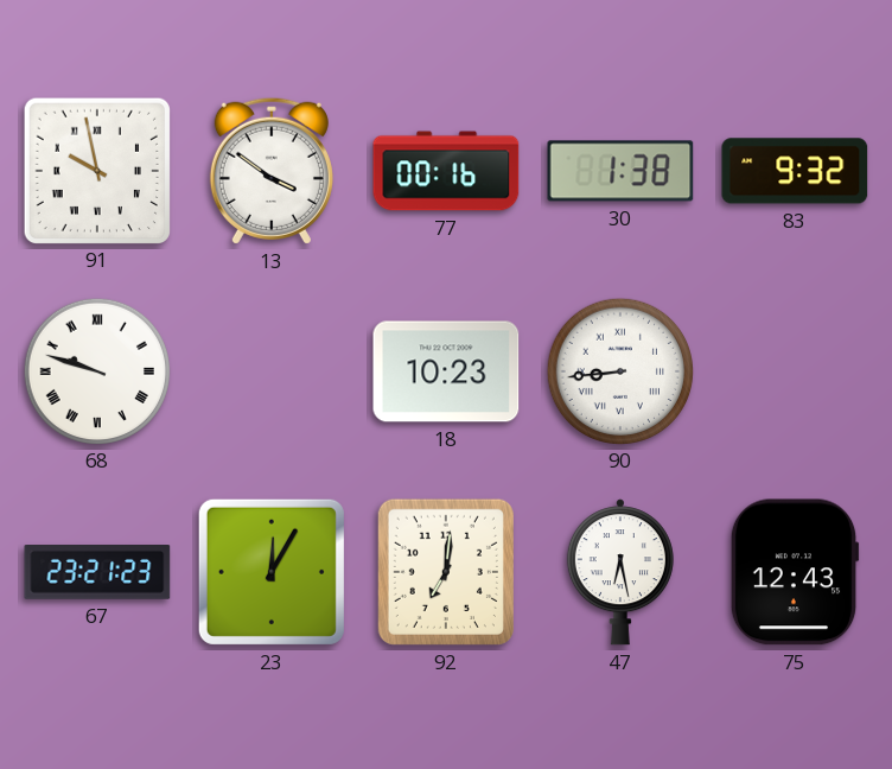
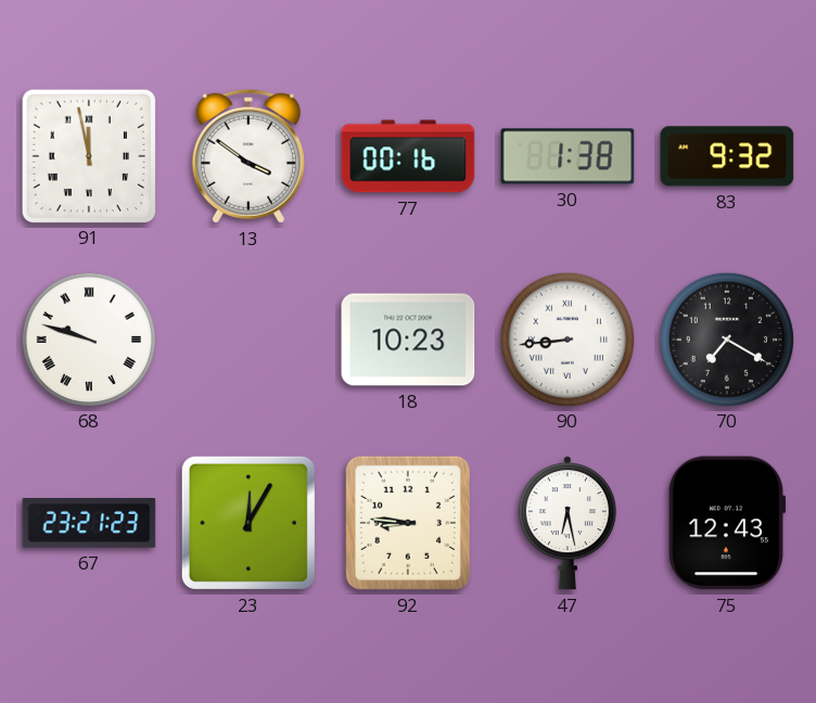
91: 9:58 -> 11:58 (88, 155)
70: none -> 7:20 (726, 338)
92: 7:01 -> 8:46 (408, 523)
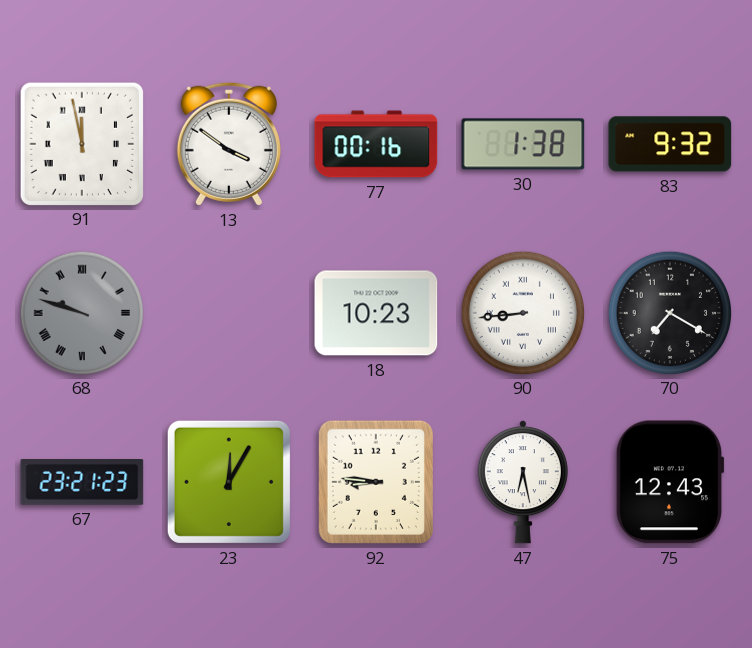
68 dial: white -> grey (81, 312)
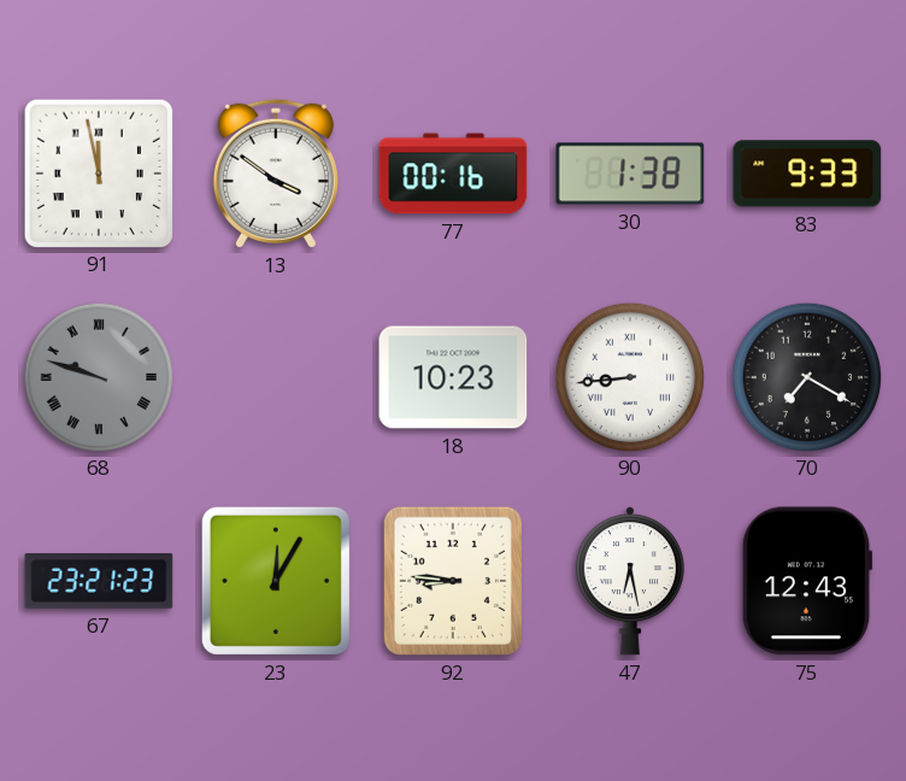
83: 9:32 -> 9:33 (807, 174)
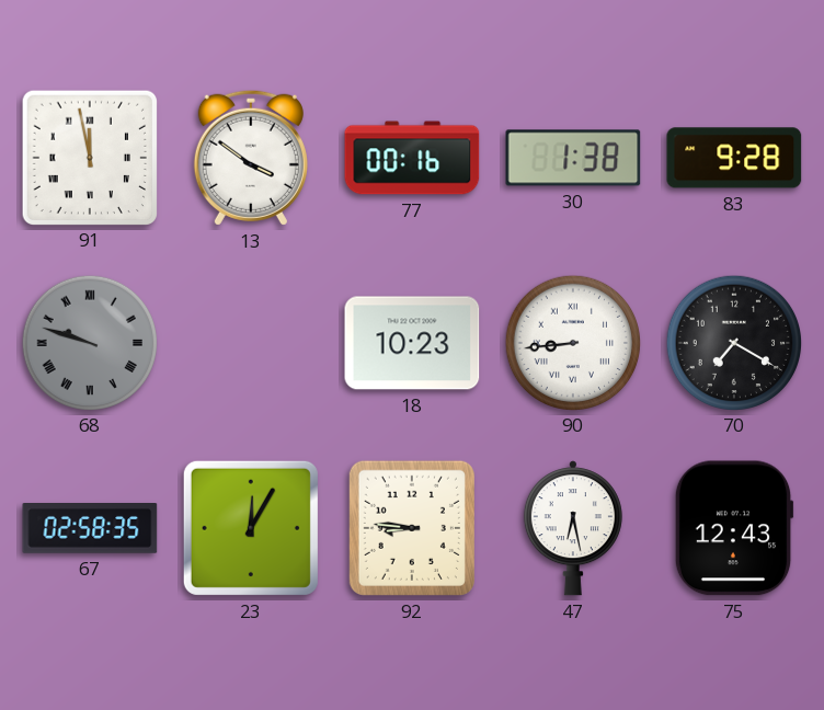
83: 9:33 -> 9:28 (734, 158)
67: 23:21 -> 02:58 (90, 529)
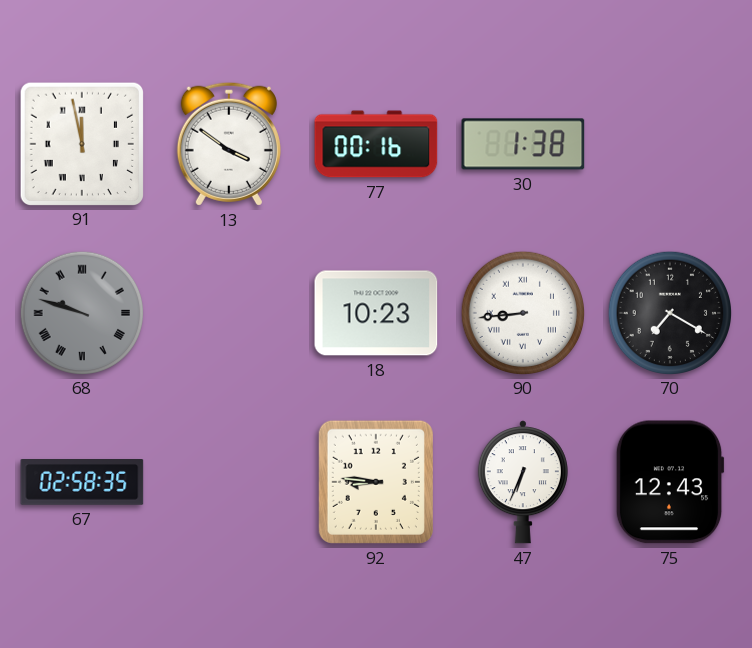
83: 9:28 -> none (734, 158)
23: 12:05 -> none (251, 528)
47: 6:28 -> 6:34 (523, 482)
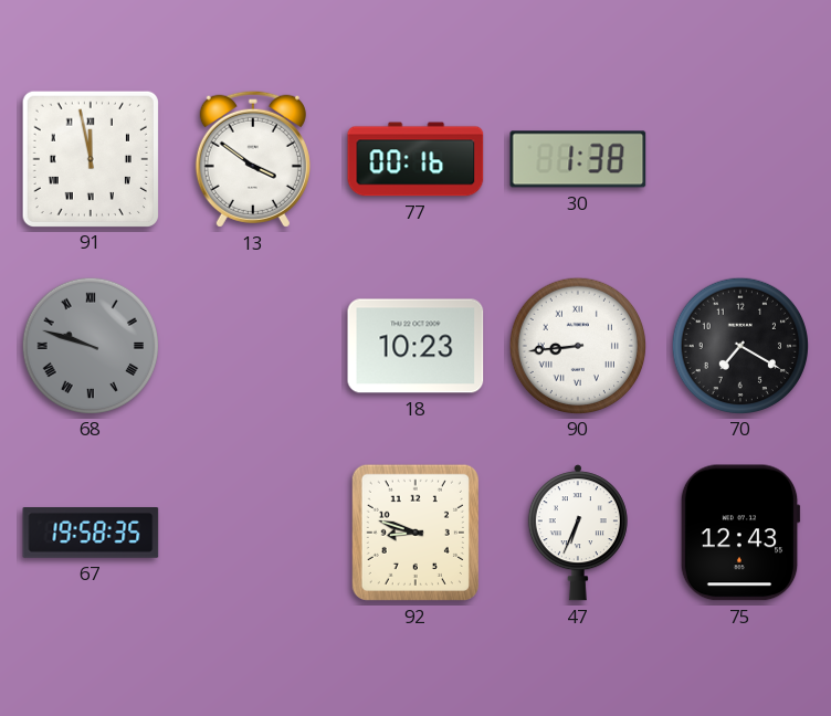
67: 02:58 -> 19:58 (91, 534)
92: 8:46 -> 8:48 (415, 533)
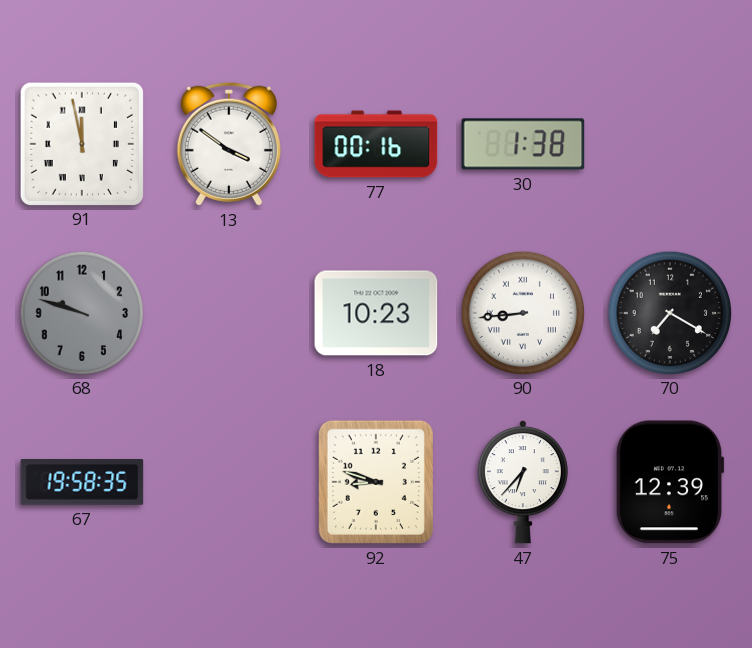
68 numerals: Roman -> Arabic (81, 312)
47: 6:34 -> 6:37 (523, 482)
75: 12:43 -> 12:39 (670, 482)
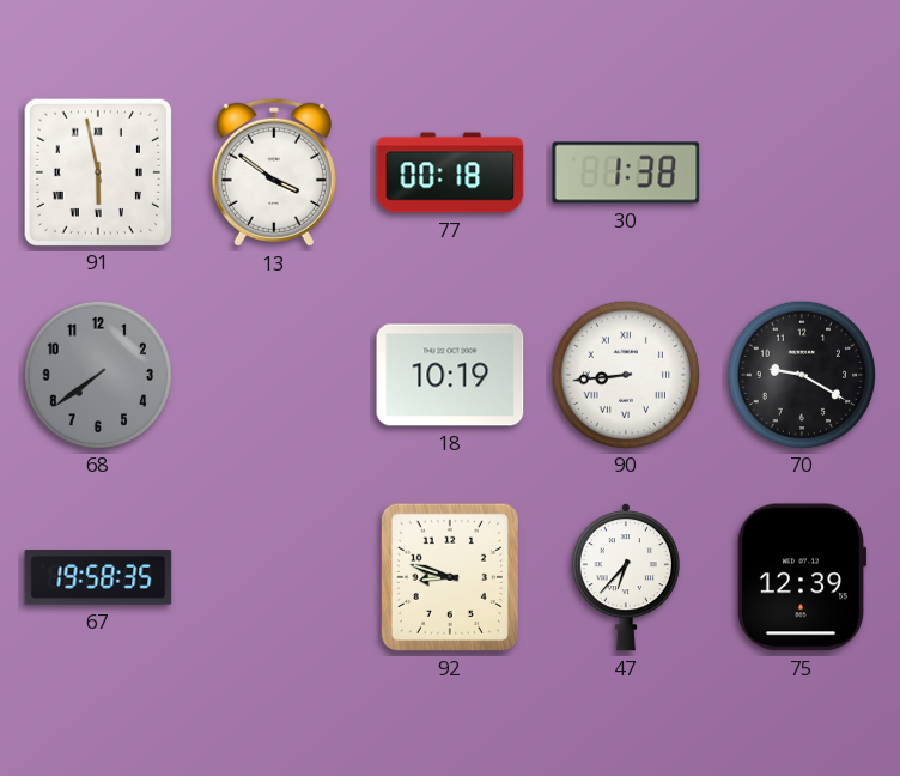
91: 11:58 -> 5:58 (97, 171)
77: 00:16 -> 00:18 (450, 172)
68: 9:48 -> 7:39 (97, 374)
18: 10:23 -> 10:19 (450, 375)
70: 7:20 -> 9:20 (801, 374)
